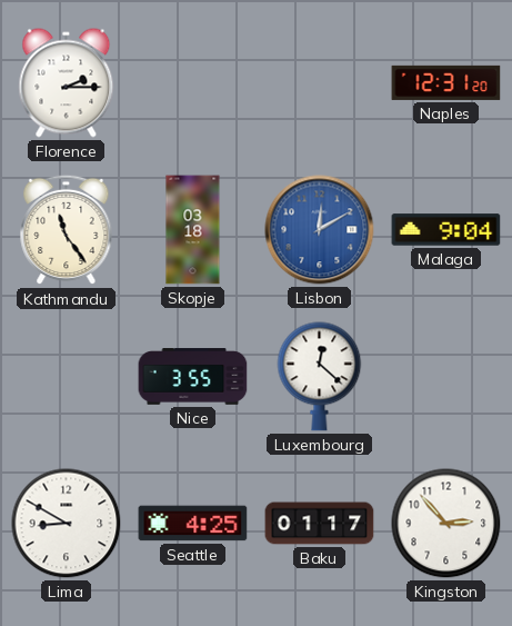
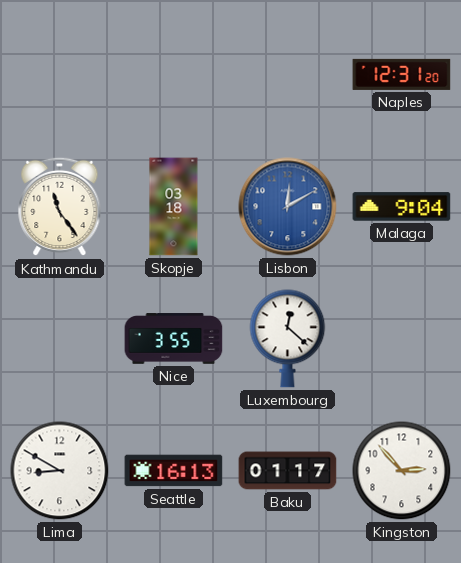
Florence: 2:15 -> none (67, 83)
Seattle: 4:25 -> 16:13 (174, 471)
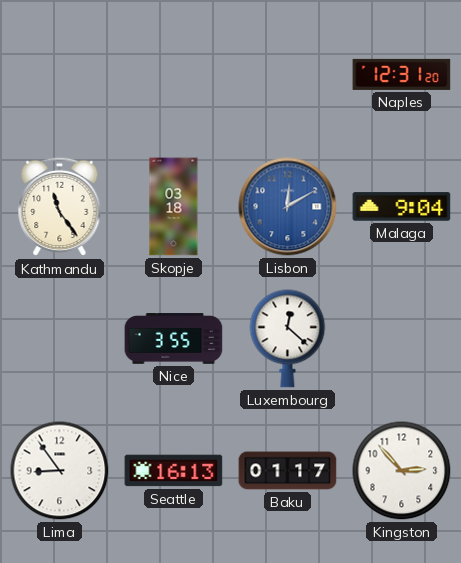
Lima: 8:50 -> 8:54 (60, 471)
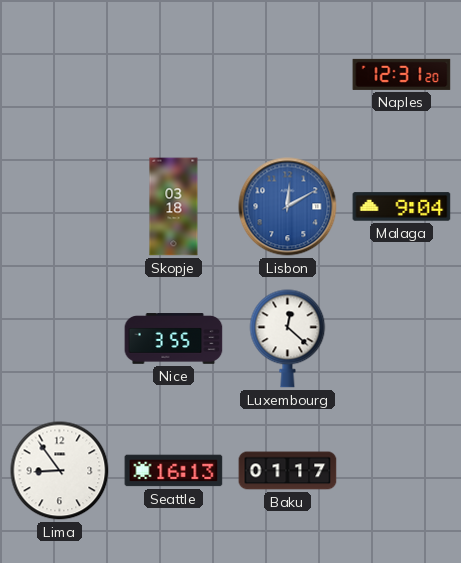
Kathmandu: 11:24 -> none (60, 207)
Kingston: 2:53 -> none (402, 471)
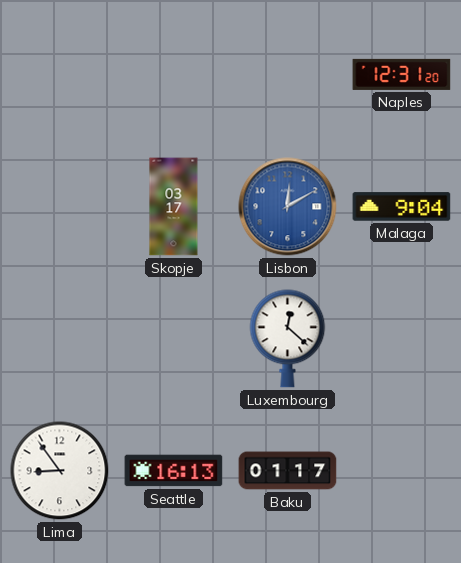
Skopje: 03:18 -> 03:17 (174, 207)
Nice: 3:55 -> none (174, 339)
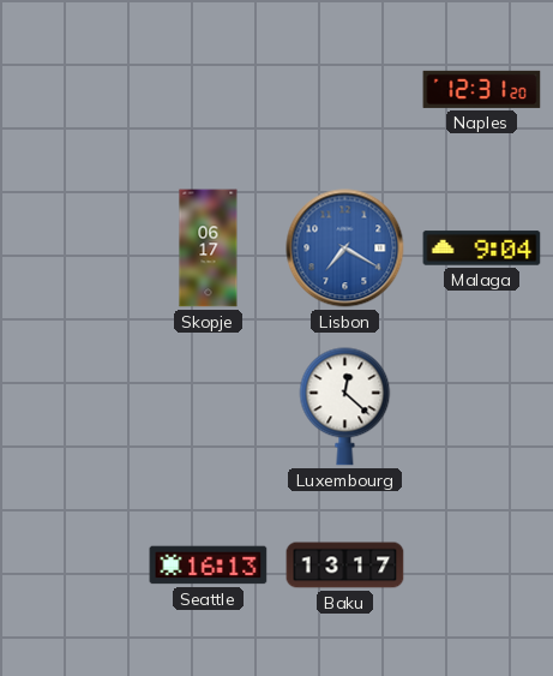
Skopje: 03:17 -> 06:17 (209, 249)
Lisbon: 12:10 -> 7:20 (345, 249)
Lima: 8:54 -> none (60, 471)
Baku: 01:17 -> 13:17 (345, 566)
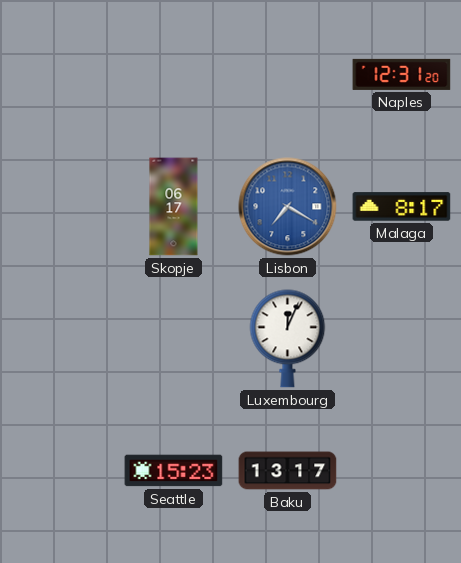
Malaga: 9:04 -> 8:17 (402, 207)
Luxembourg: 12:22 -> 12:04 (288, 339)
Seattle: 16:13 -> 15:23 (174, 471)
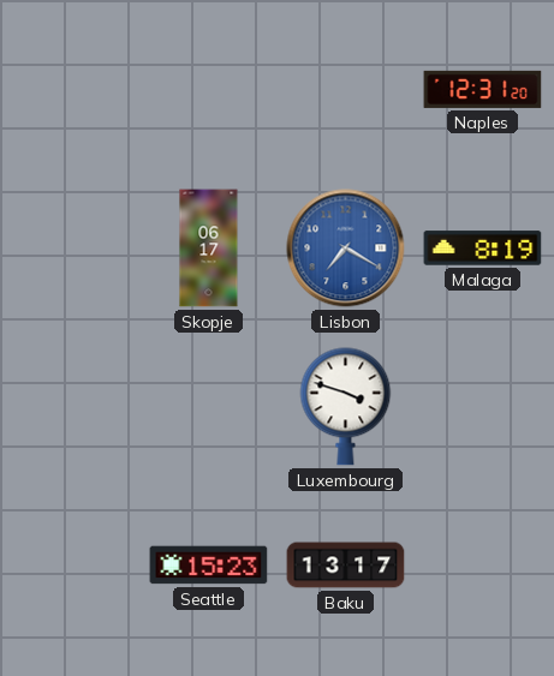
Malaga: 8:17 -> 8:19 (483, 249)
Luxembourg: 12:04 -> 3:48 (346, 407)
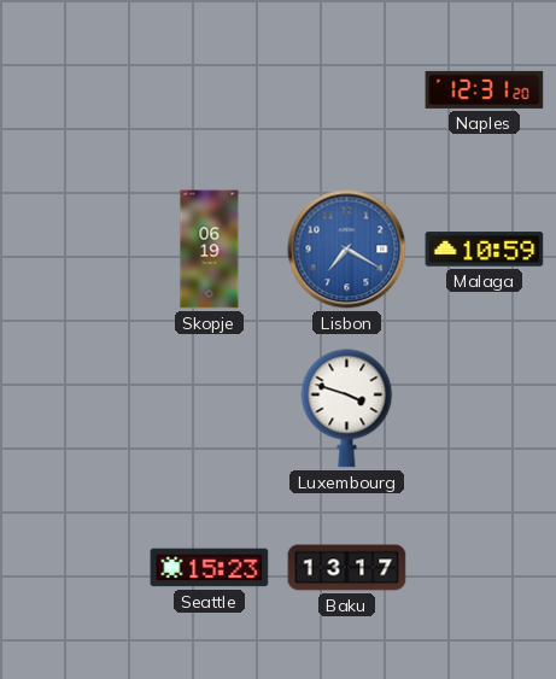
Skopje: 06:17 -> 06:19 (210, 250)
Malaga: 8:19 -> 10:59 (485, 250)
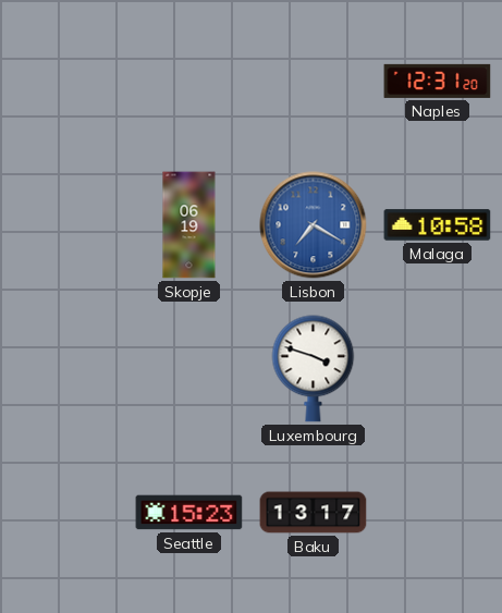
Malaga: 10:59 -> 10:58 (438, 225)
